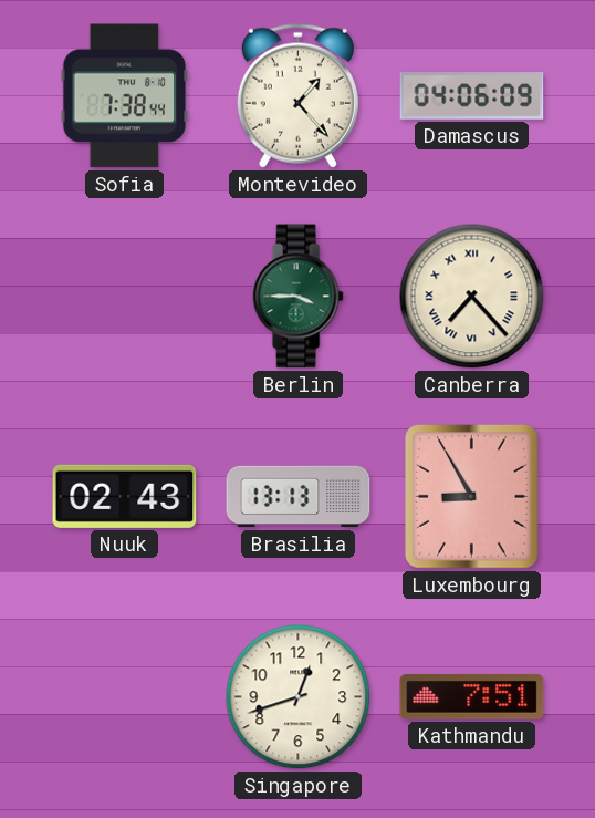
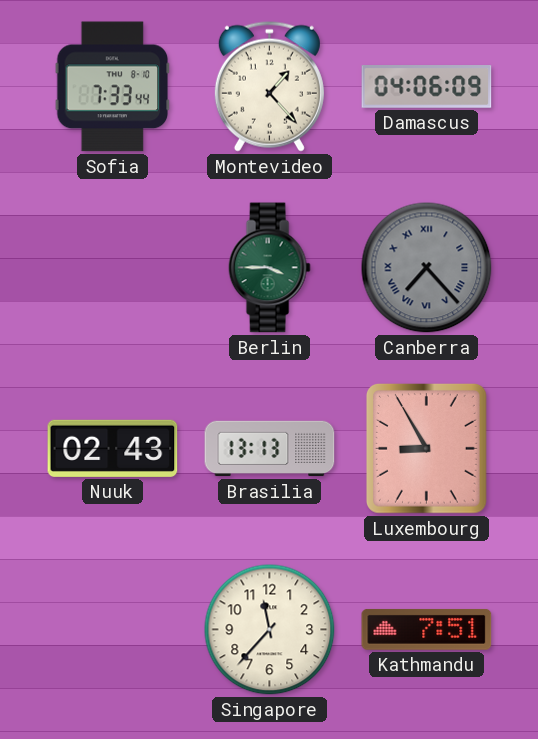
Sofia: 7:38 -> 7:33 (113, 87)
Canberra dial: cream -> grey (427, 268)
Singapore: 12:42 -> 11:37 (270, 630)
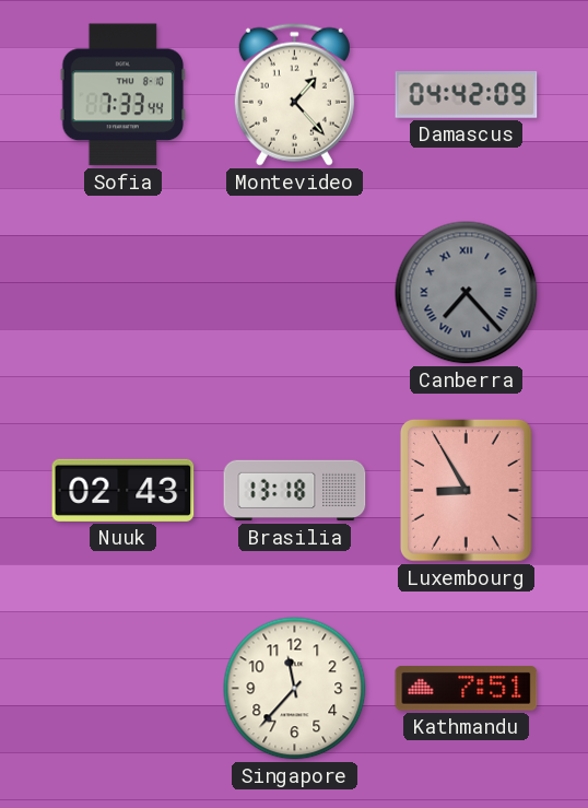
Damascus: 04:06 -> 04:42 (467, 95)
Berlin: 3:45 -> none (269, 268)
Brasilia: 13:13 -> 13:18 (295, 491)
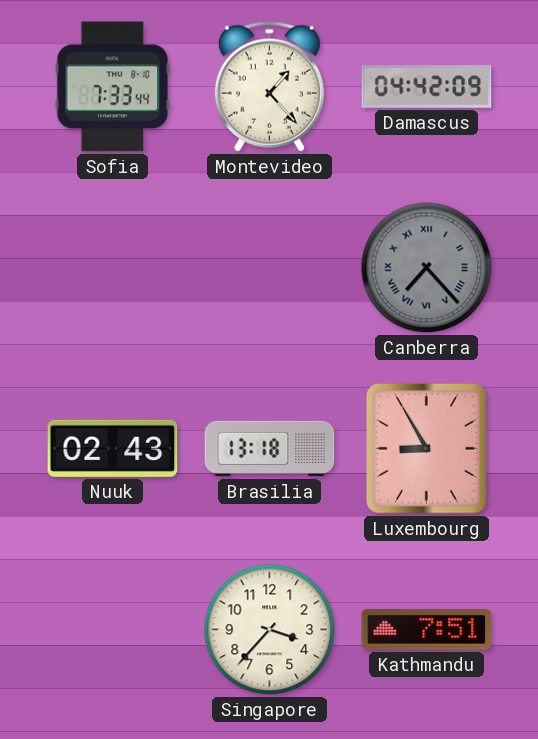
Singapore: 11:37 -> 3:37 (270, 630)
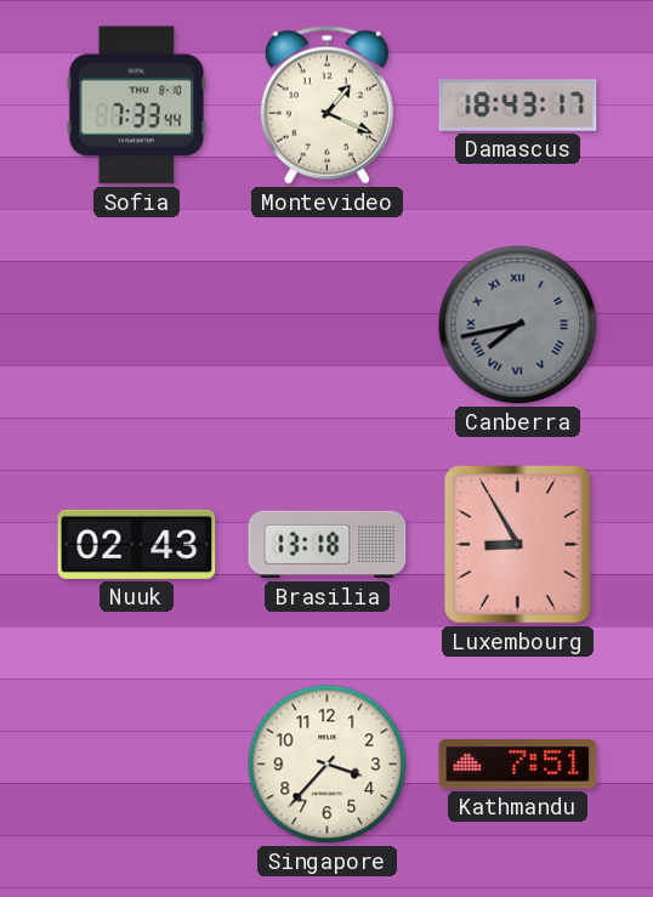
Montevideo: 1:23 -> 1:19 (326, 104)
Damascus: 04:42 -> 18:43 (518, 106)
Canberra: 7:23 -> 7:43 (518, 325)
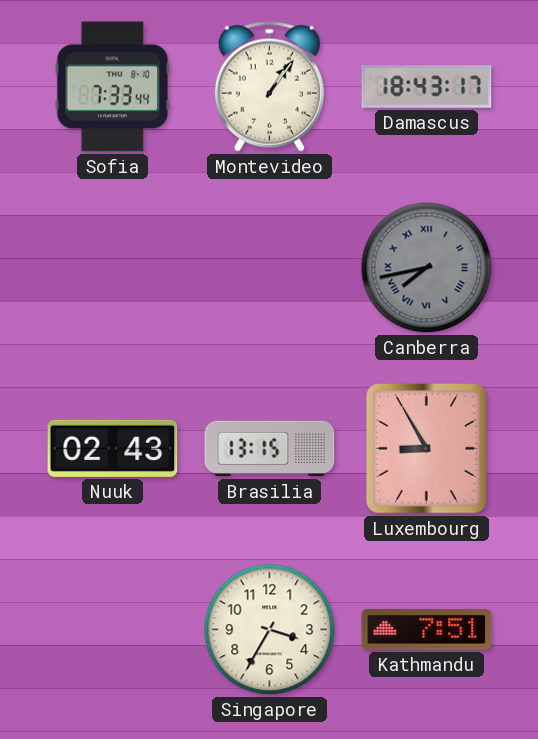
Montevideo: 1:19 -> 1:06 (269, 86)
Brasilia: 13:18 -> 13:15 (270, 449)
Singapore: 3:37 -> 3:35 (270, 630)
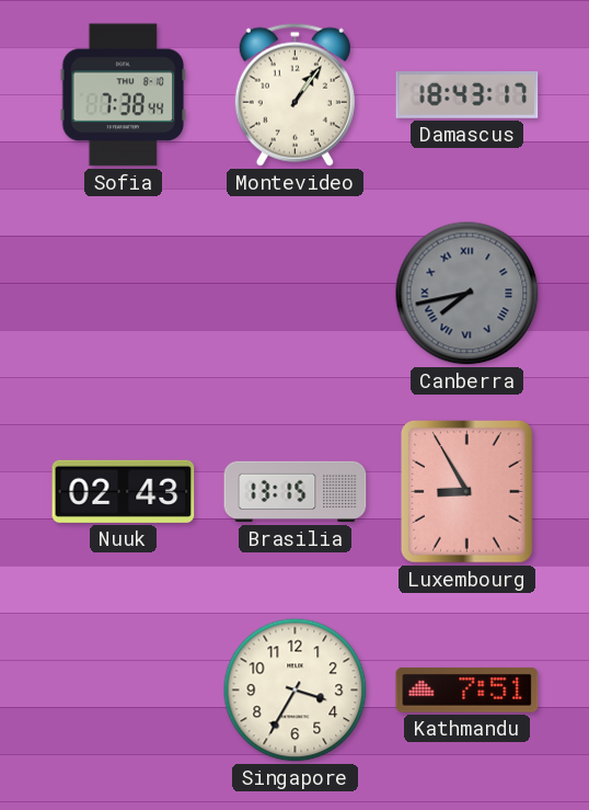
Sofia: 7:33 -> 7:38 (124, 95)
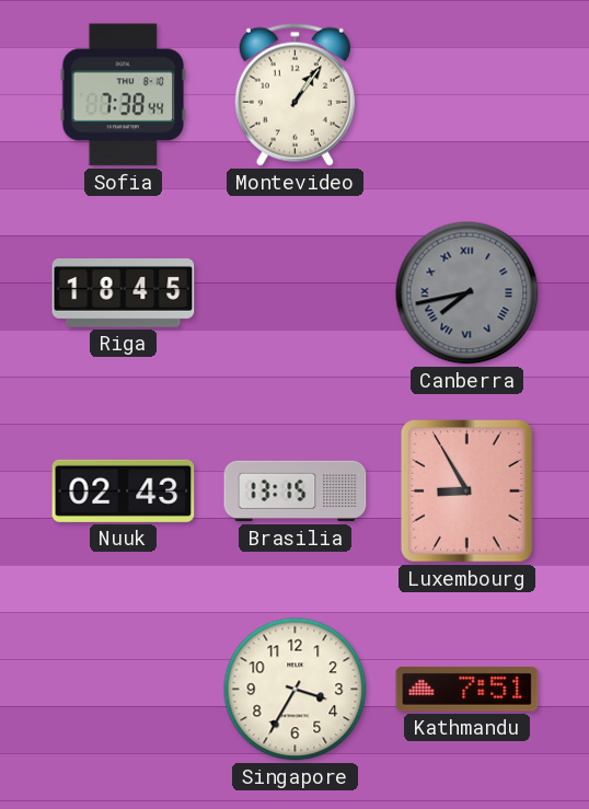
Damascus: 18:43 -> none (467, 95)
Riga: none -> 18:45 (124, 293)
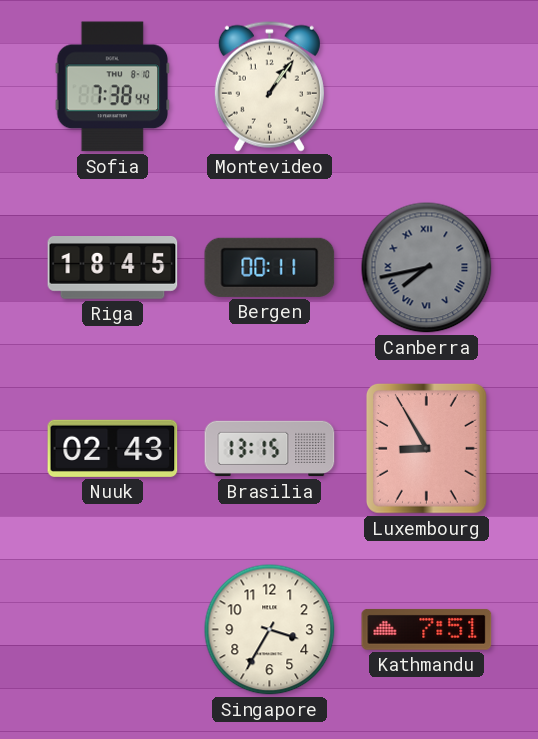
Bergen: none -> 00:11 (270, 267)
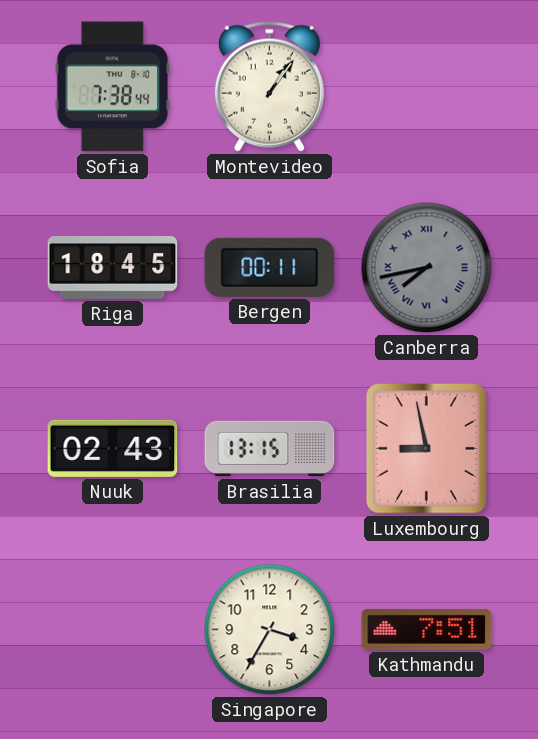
Luxembourg: 8:55 -> 8:58 (426, 449)
